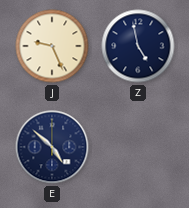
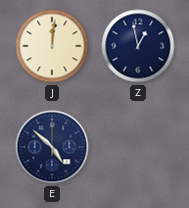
J: 9:26 -> 12:01 (52, 46)
Z: 4:58 -> 12:58 (138, 46)
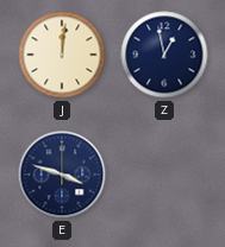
E: 4:52 -> 3:48 (62, 175)
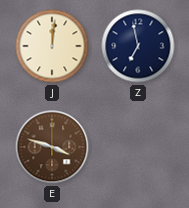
Z: 12:58 -> 6:58 (138, 46)
E dial: navy -> brown (52, 147)
